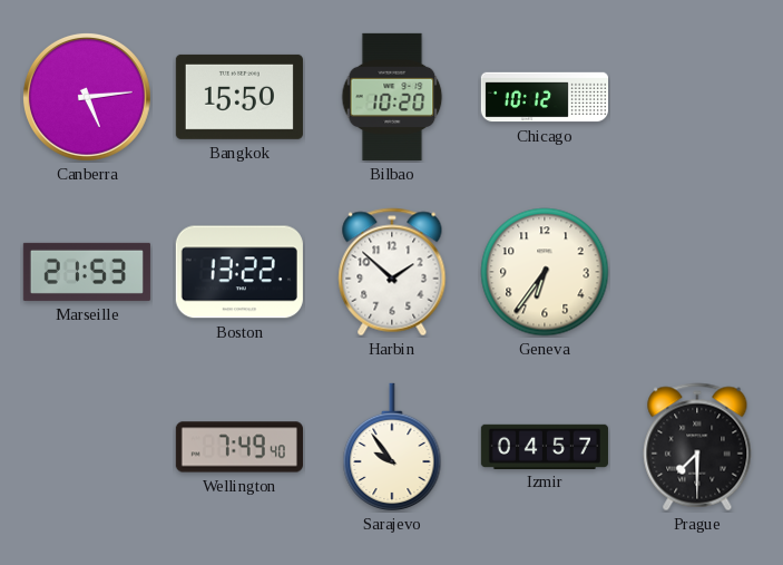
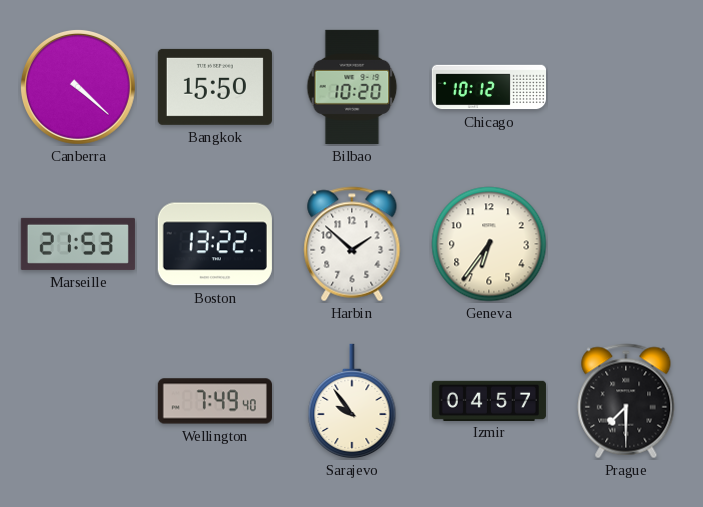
Canberra: 5:14 -> 4:22 (78, 87)
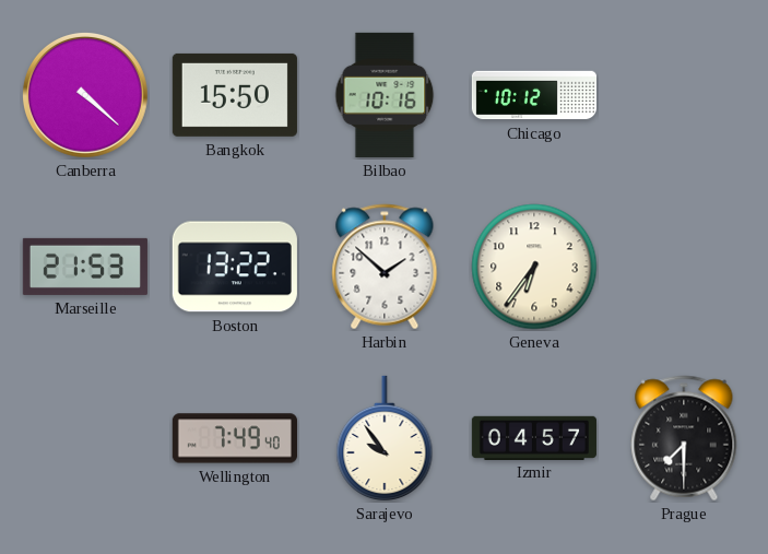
Bilbao: 10:20 -> 10:16 (385, 95)
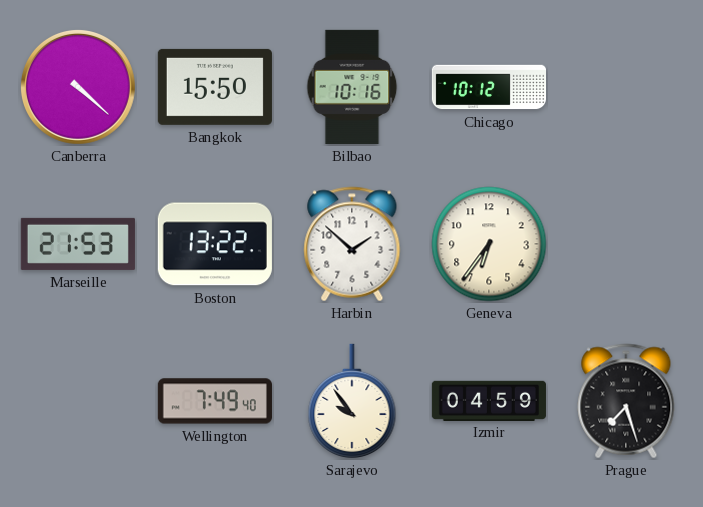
Izmir: 04:57 -> 04:59 (489, 400)
Prague: 7:30 -> 7:27 (626, 401)
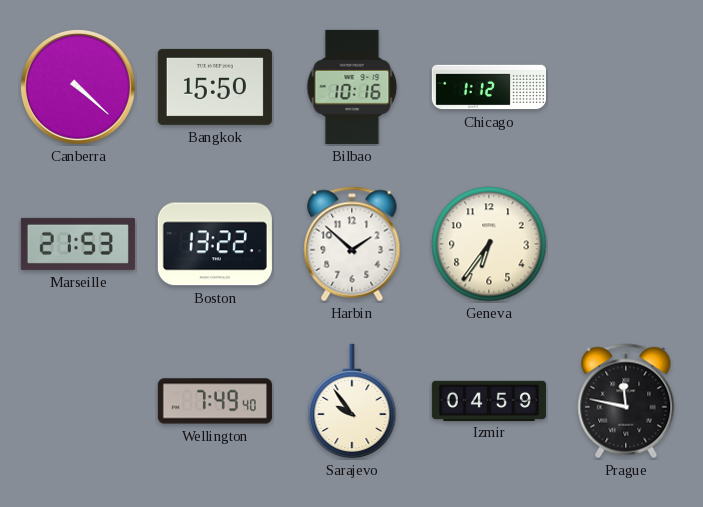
Chicago: 10:12 -> 1:12 (488, 87)
Prague: 7:27 -> 11:47 (626, 401)
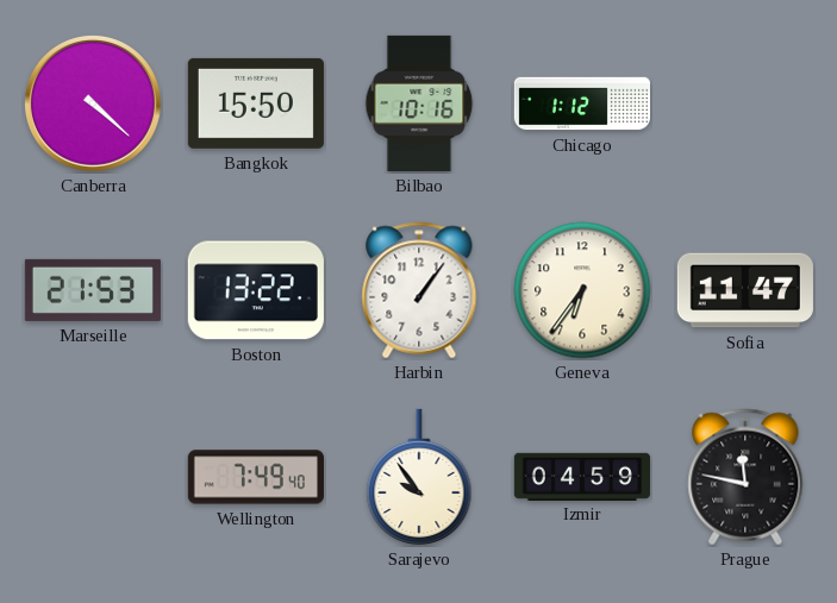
Harbin: 1:52 -> 1:06 (419, 290)
Sofia: none -> 11:47 (745, 290)
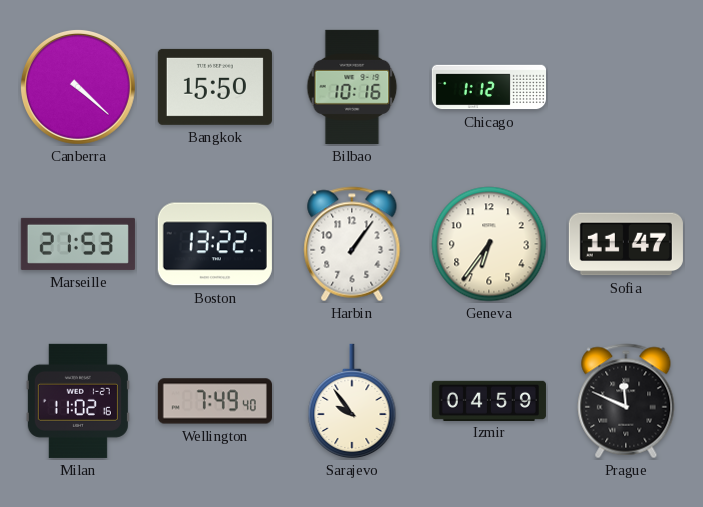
Milan: none -> 11:02 (78, 401)
Prague: 11:47 -> 11:49 (626, 401)
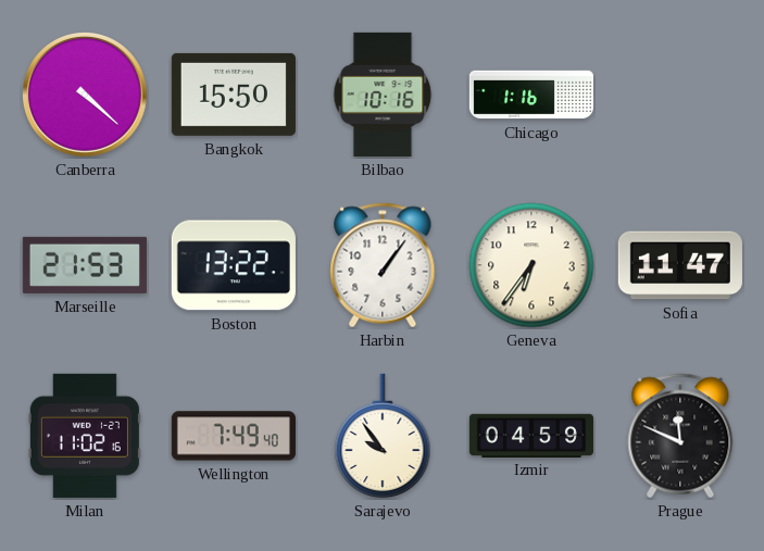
Chicago: 1:12 -> 1:16 (530, 95)
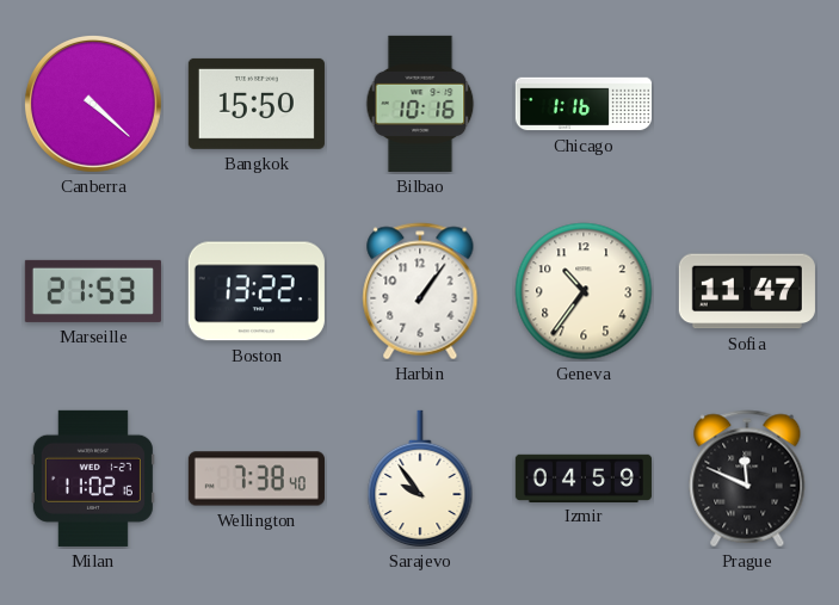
Geneva: 6:36 -> 10:36 (584, 291)
Wellington: 7:49 -> 7:38 (257, 479)
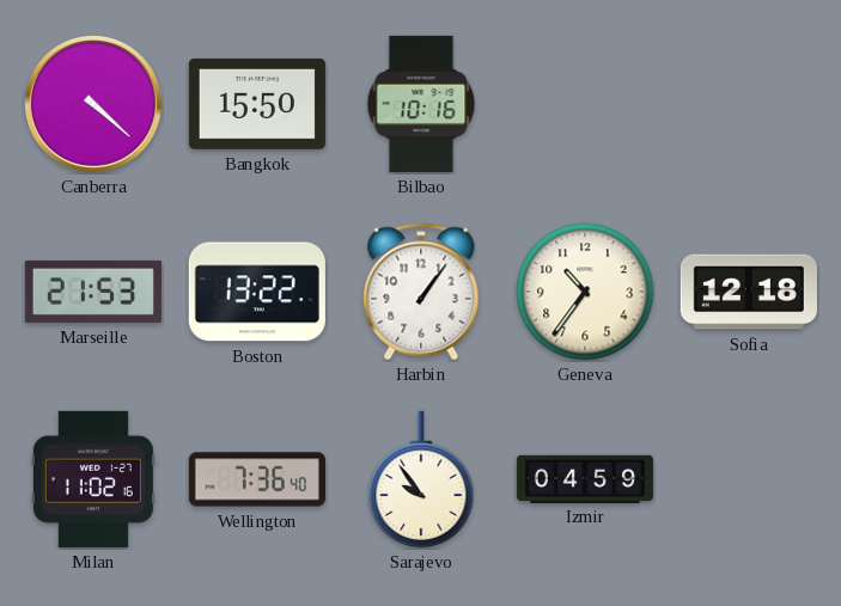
Chicago: 1:16 -> none (582, 104)
Sofia: 11:47 -> 12:18 (749, 292)
Wellington: 7:38 -> 7:36 (257, 479)
Prague: 11:49 -> none (747, 479)
